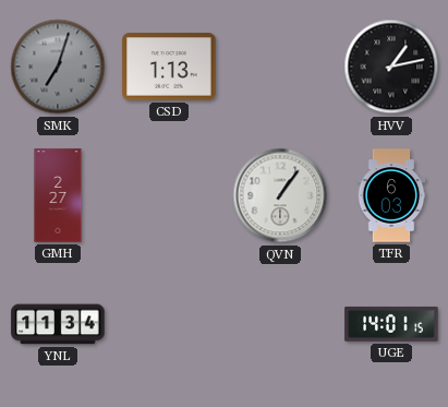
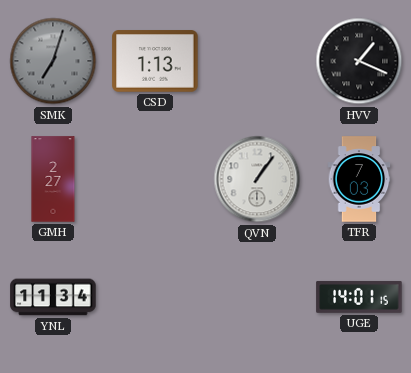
HVV: 1:13 -> 1:19 (359, 61)
TFR: 6:03 -> 7:03 (359, 179)
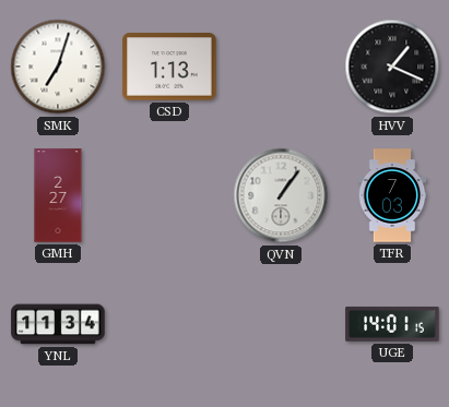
SMK dial: grey -> white (58, 67)
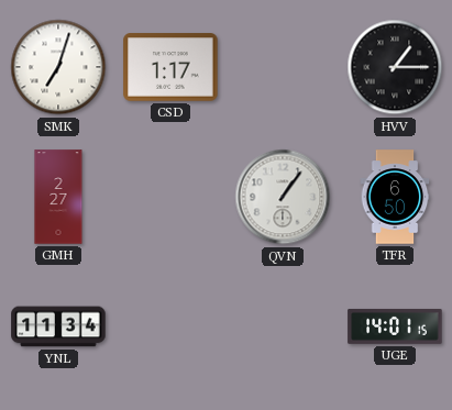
CSD: 1:13 -> 1:17 (170, 67)
HVV: 1:19 -> 1:15 (395, 67)
TFR: 7:03 -> 6:50 (395, 197)
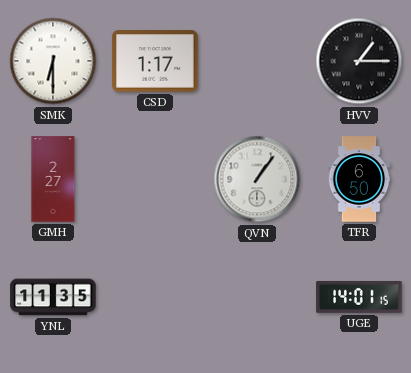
SMK: 7:03 -> 6:30 (53, 61)
YNL: 11:34 -> 11:35 (53, 297)
